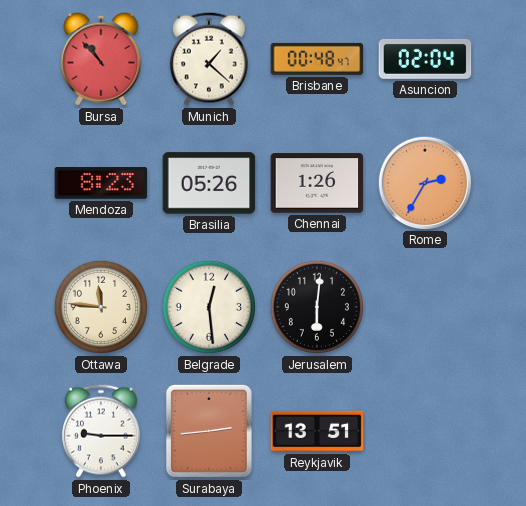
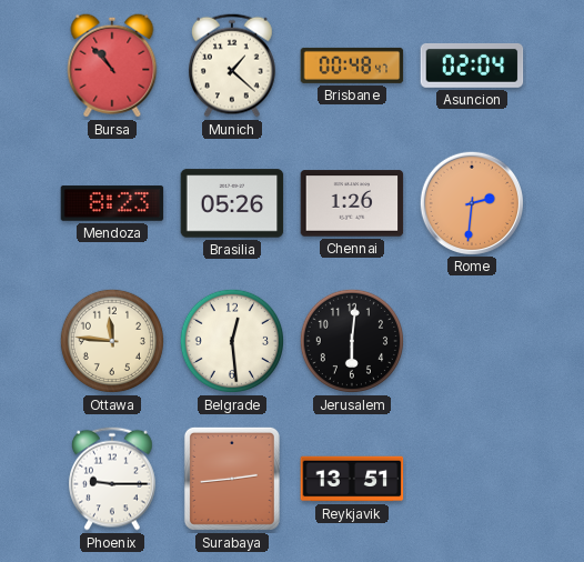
Rome: 2:35 -> 2:31 (471, 202)
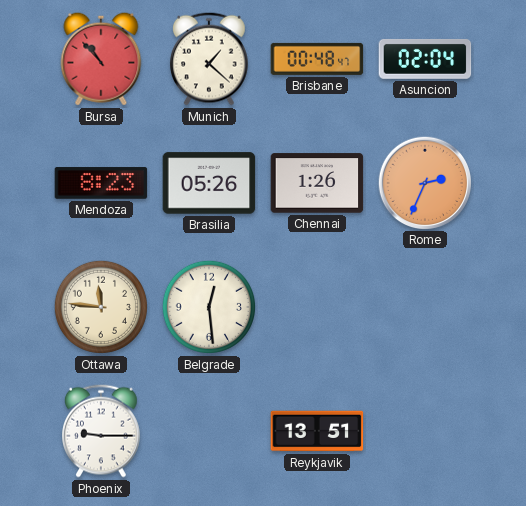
Rome: 2:31 -> 2:34 (424, 182)
Jerusalem: 6:01 -> none (352, 341)
Surabaya: 2:44 -> none (232, 479)
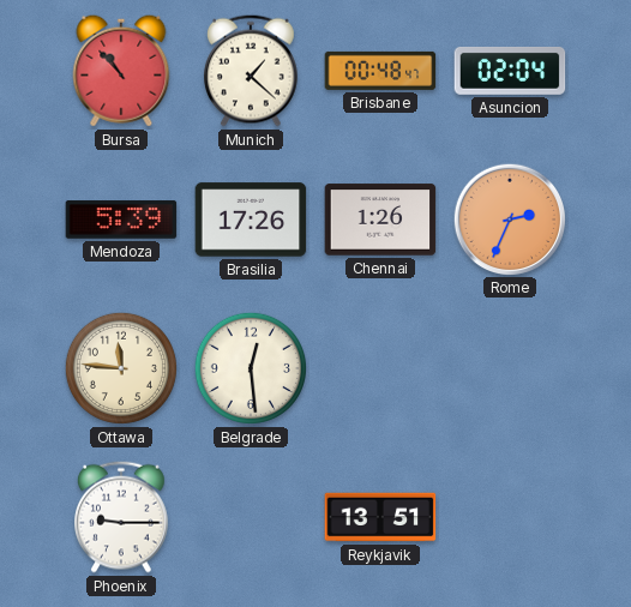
Mendoza: 8:23 -> 5:39 (121, 220)
Brasilia: 05:26 -> 17:26 (251, 220)
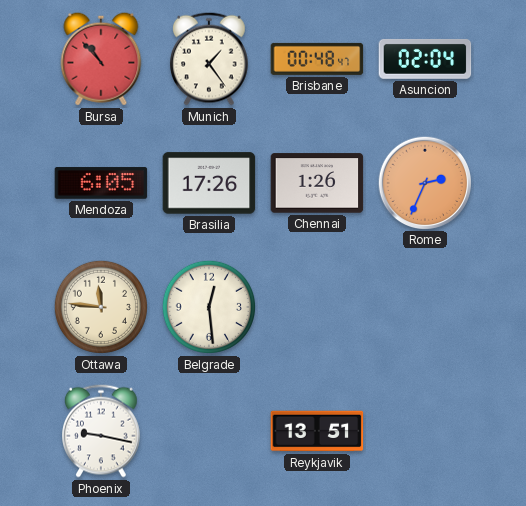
Munich: 1:22 -> 1:24 (210, 59)
Mendoza: 5:39 -> 6:05 (101, 183)
Phoenix: 9:15 -> 9:17 (102, 431)
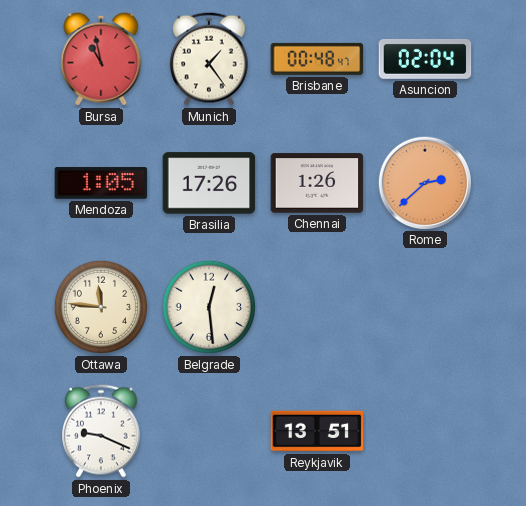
Bursa: 10:53 -> 10:58 (101, 59)
Mendoza: 6:05 -> 1:05 (101, 183)
Rome: 2:34 -> 2:38 (424, 182)
Phoenix: 9:17 -> 9:19 (102, 431)
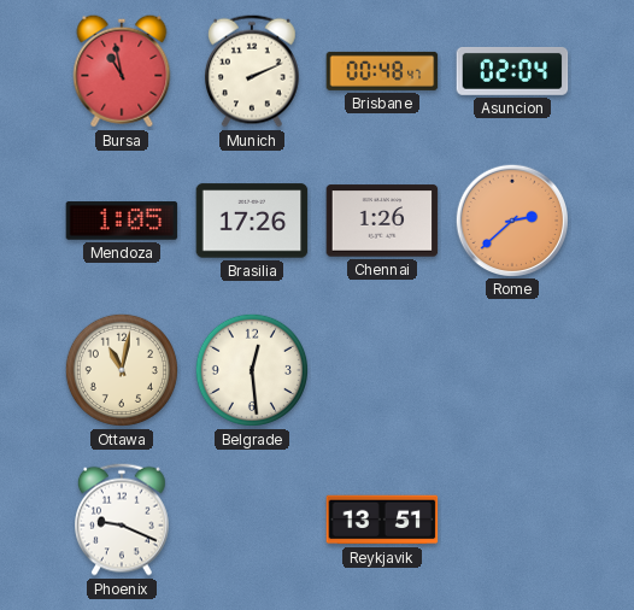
Munich: 1:24 -> 2:11 (253, 71)
Ottawa: 11:46 -> 11:02 (122, 370)
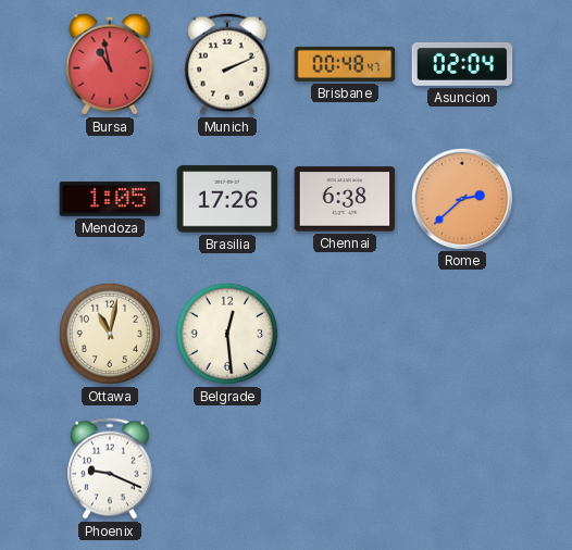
Chennai: 1:26 -> 6:38 (345, 199)
Reykjavik: 13:51 -> none (382, 520)
